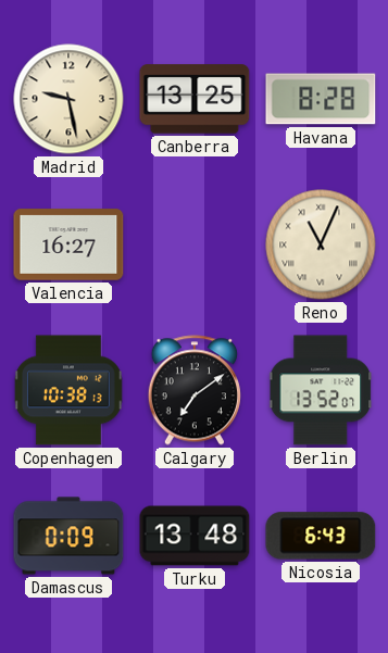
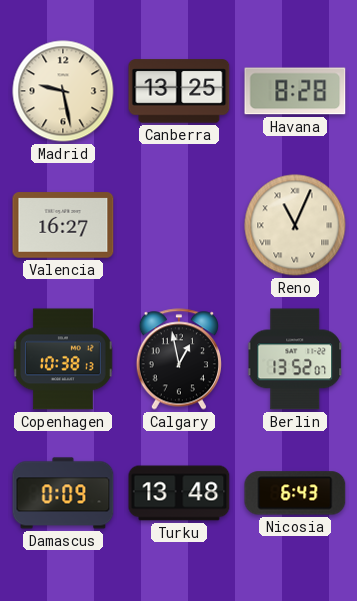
Calgary: 7:09 -> 12:58 (179, 359)
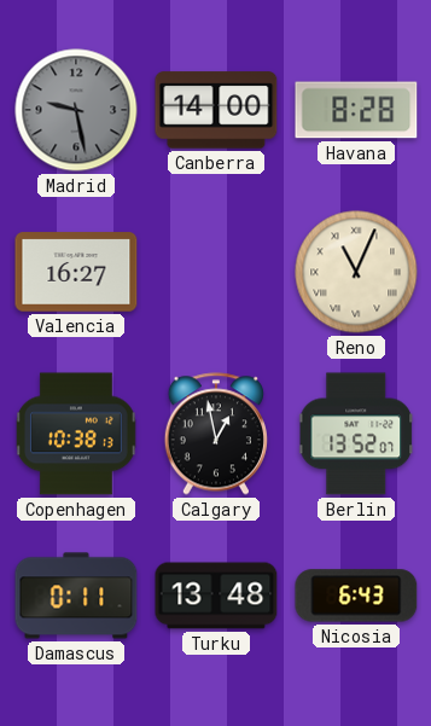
Madrid dial: cream -> grey (76, 110)
Canberra: 13:25 -> 14:00 (216, 110)
Damascus: 0:09 -> 0:11 (76, 596)
